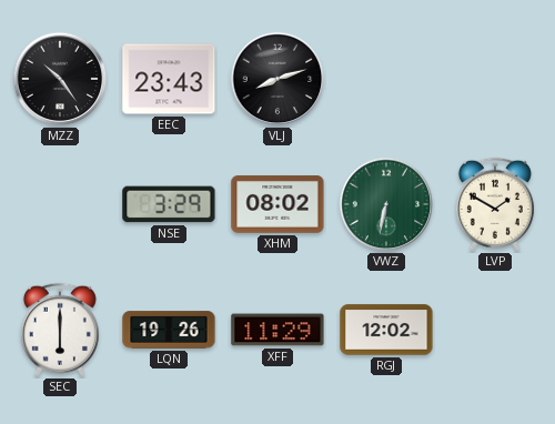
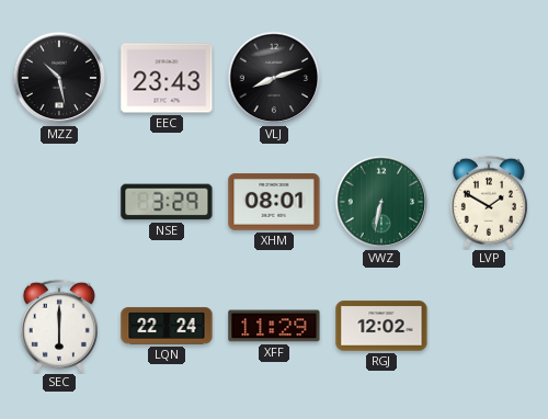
MZZ: 10:24 -> 10:28 (59, 78)
XHM: 08:02 -> 08:01 (274, 202)
LQN: 19:26 -> 22:24 (167, 326)
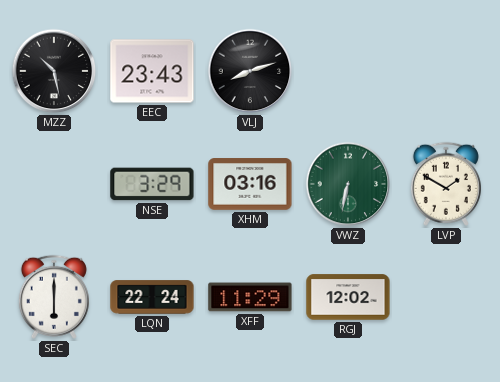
XHM: 08:01 -> 03:16 (250, 184)
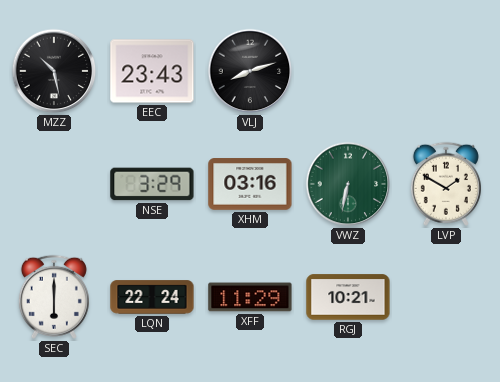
RGJ: 12:02 -> 10:21 (348, 297)
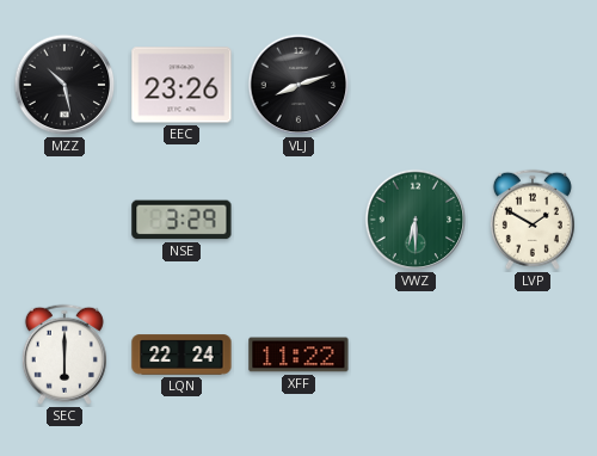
EEC: 23:43 -> 23:26 (181, 85)
XHM: 03:16 -> none (250, 184)
VWZ: 6:32 -> 6:30 (416, 220)
XFF: 11:29 -> 11:22 (298, 355)
RGJ: 10:21 -> none (348, 297)
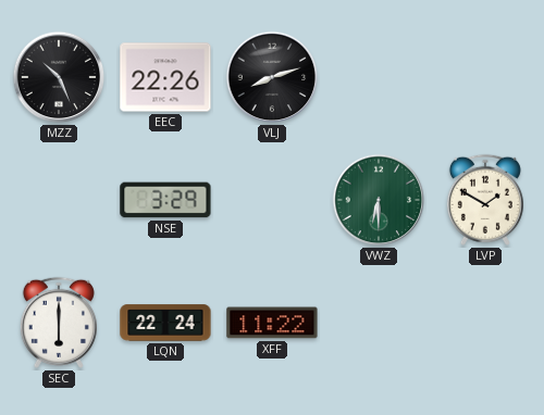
MZZ: 10:28 -> 10:26 (59, 77)
EEC: 23:26 -> 22:26 (165, 77)
